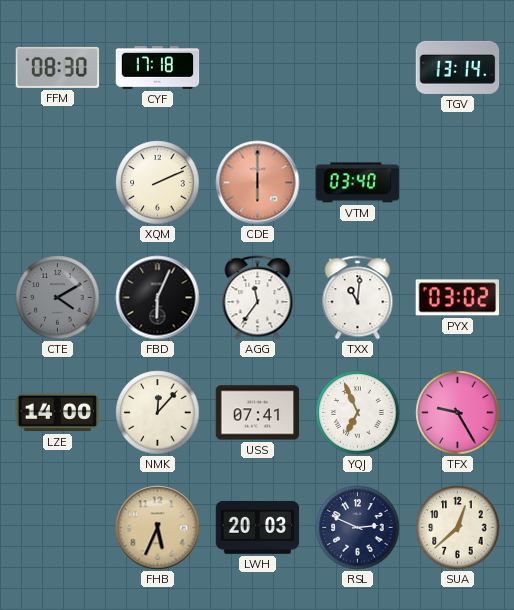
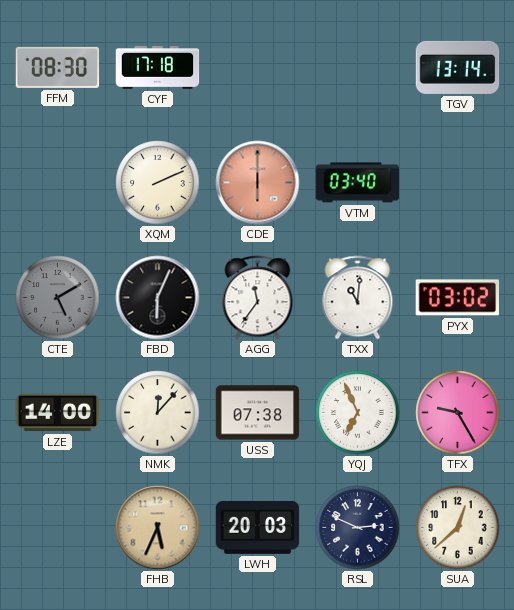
CTE: 4:10 -> 5:10 (58, 298)
USS: 07:41 -> 07:38 (258, 413)
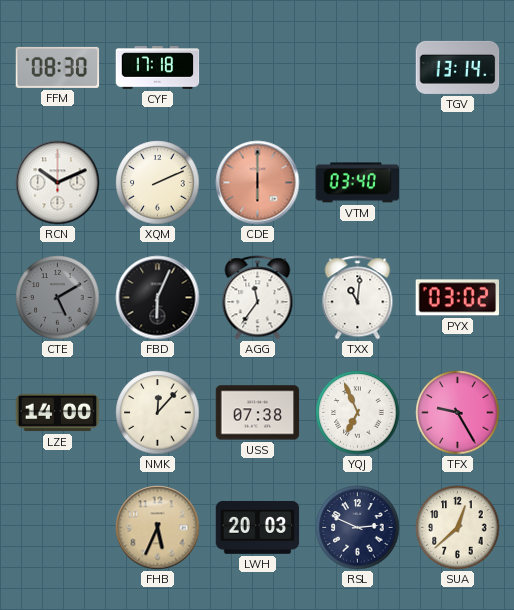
RCN: none -> 10:11 (58, 183)
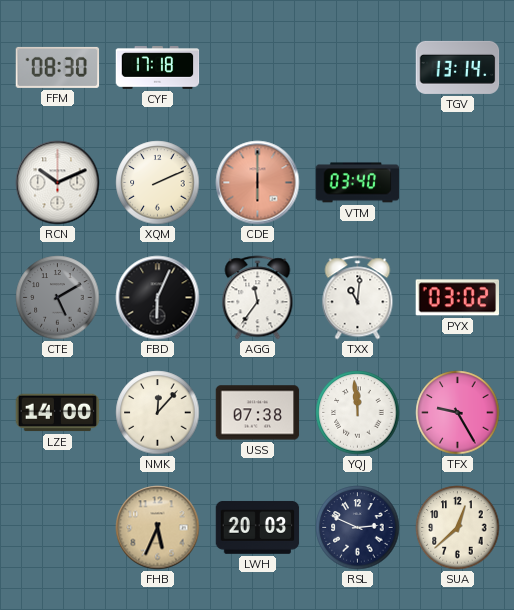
YQJ: 6:56 -> 11:59 (358, 413)
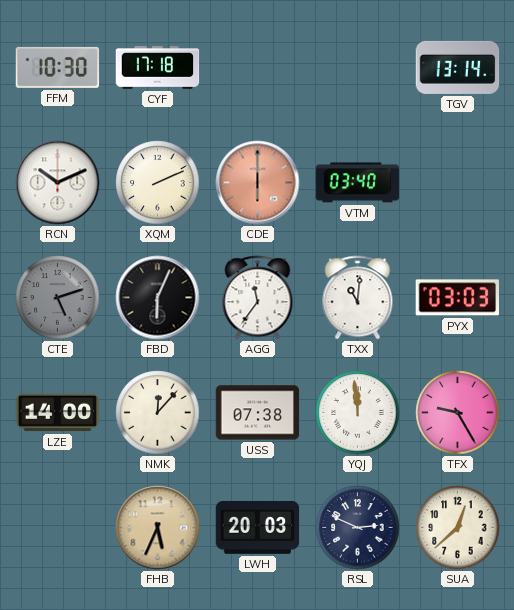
FFM: 08:30 -> 10:30 (58, 67)
CTE: 5:10 -> 5:12 (58, 298)
PYX: 03:02 -> 03:03 (458, 298)
